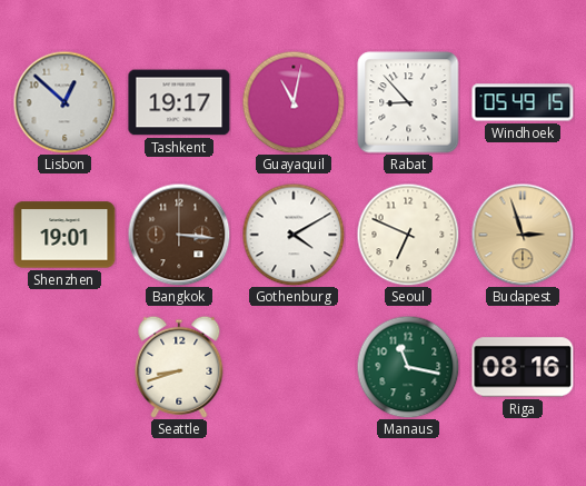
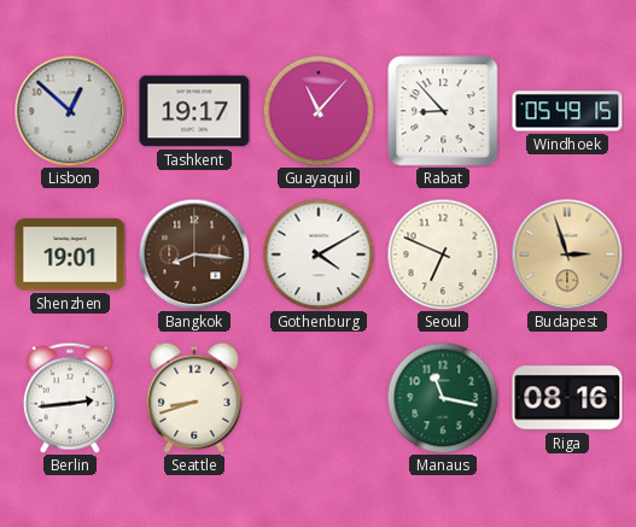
Guayaquil: 11:02 -> 11:07 (319, 111)
Bangkok: 3:16 -> 8:16 (194, 254)
Berlin: none -> 2:44 (70, 398)
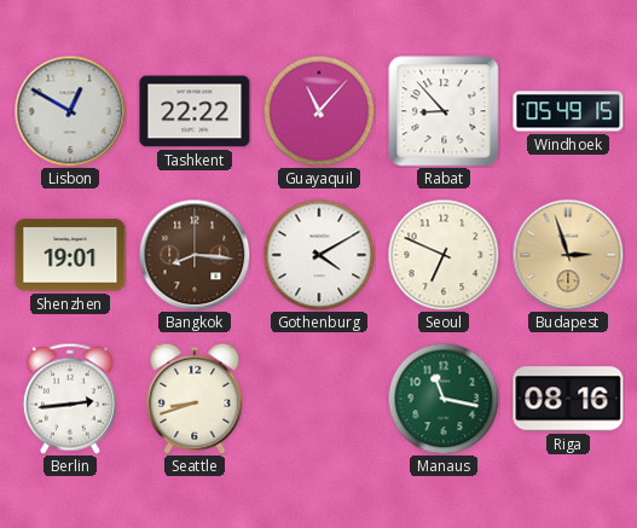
Lisbon: 12:52 -> 12:50 (70, 111)
Tashkent: 19:17 -> 22:22 (195, 111)
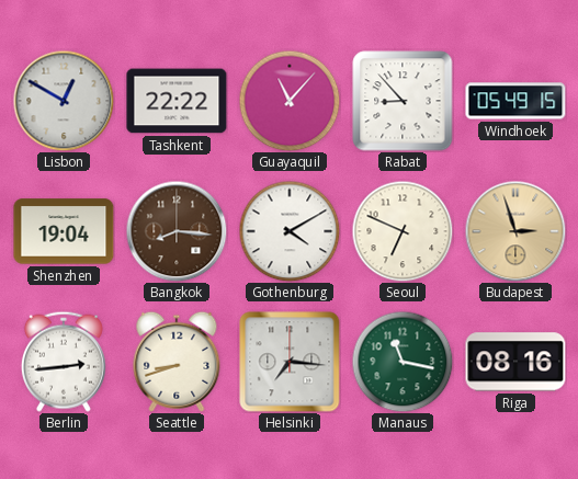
Shenzhen: 19:01 -> 19:04 (64, 231)
Helsinki: none -> 7:16 (290, 362)
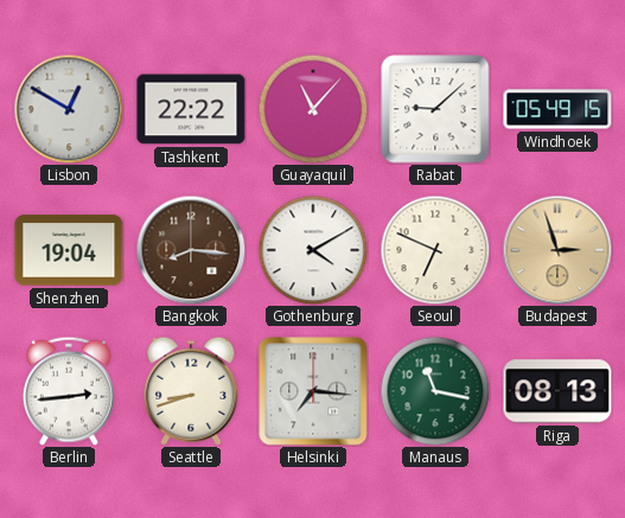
Rabat: 8:53 -> 9:08 (435, 109)
Riga: 08:16 -> 08:13 (557, 391)
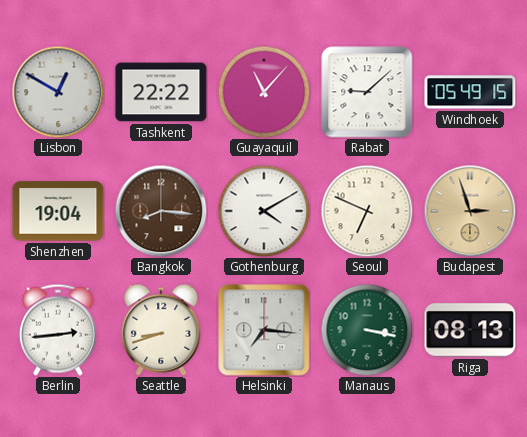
Manaus: 11:17 -> 3:17 (367, 330)
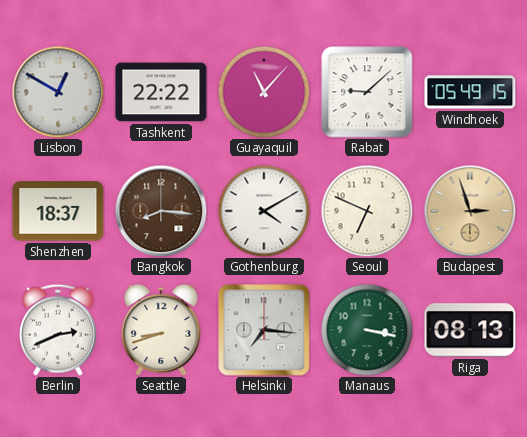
Shenzhen: 19:04 -> 18:37 (58, 211)
Berlin: 2:44 -> 2:41 (58, 330)
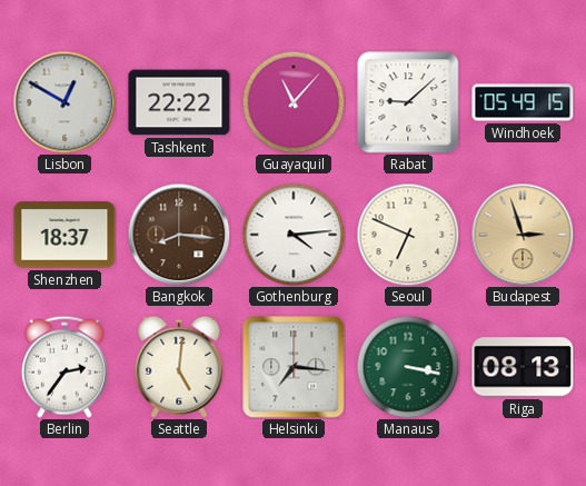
Gothenburg: 4:10 -> 4:14 (294, 235)
Berlin: 2:41 -> 2:36 (64, 367)
Seattle: 8:42 -> 5:01 (179, 367)
